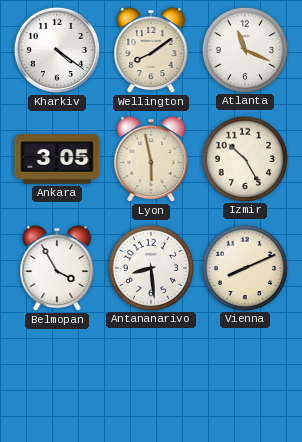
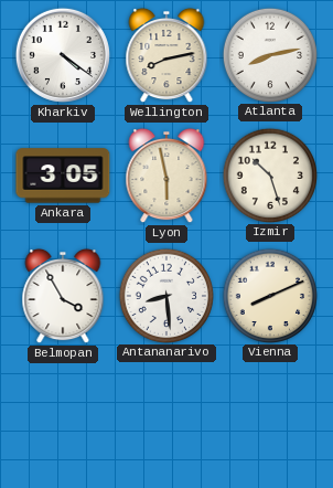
Wellington: 8:09 -> 8:13 (166, 55)
Atlanta: 11:19 -> 8:13 (269, 54)
Izmir: 10:25 -> 10:27 (269, 174)
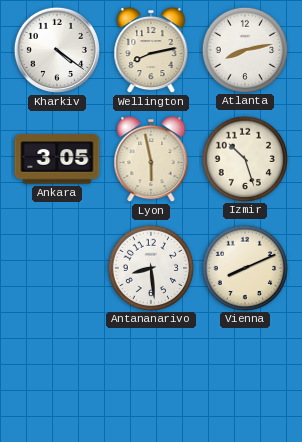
Belmopan: 3:55 -> none (63, 296)
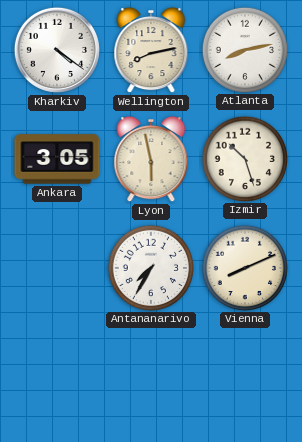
Antananarivo: 8:29 -> 7:35 (150, 267)
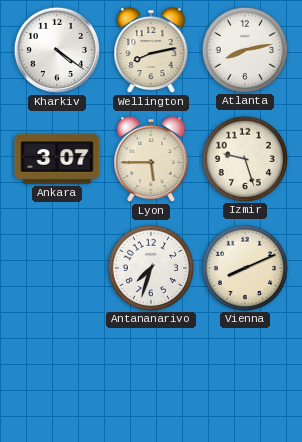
Ankara: 3:05 -> 3:07 (57, 159)
Lyon: 5:58 -> 5:45 (151, 159)
Izmir: 10:27 -> 9:27 (244, 158)
Antananarivo: 7:35 -> 7:33 (150, 267)
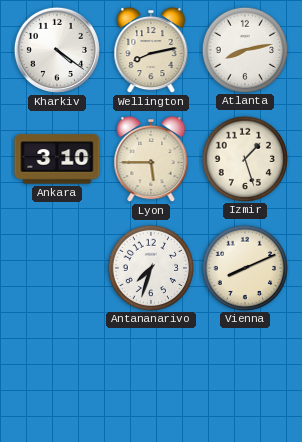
Ankara: 3:07 -> 3:10 (57, 159)
Izmir: 9:27 -> 1:27 (244, 158)
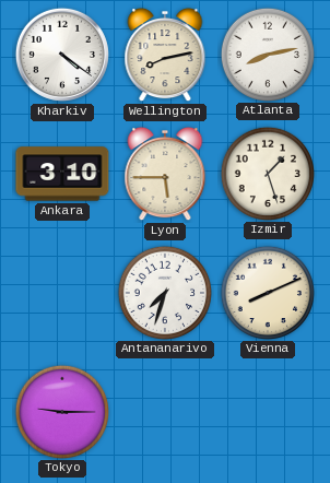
Tokyo: none -> 9:15 (61, 411)
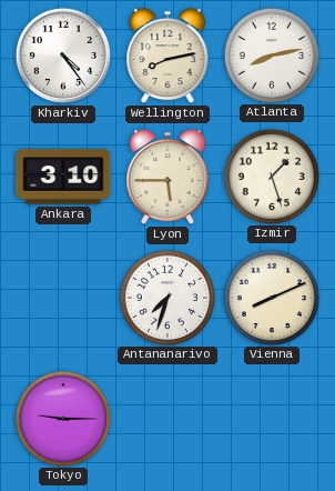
Kharkiv: 4:21 -> 4:24 (63, 56)
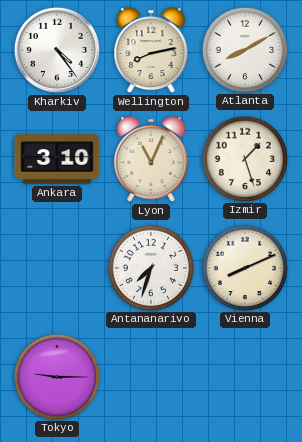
Atlanta: 8:13 -> 8:10 (244, 49)
Lyon: 5:45 -> 11:04 (151, 159)
